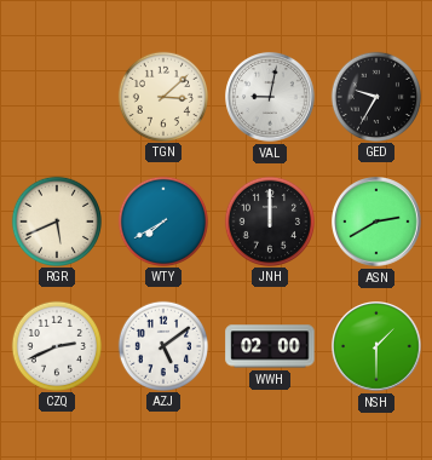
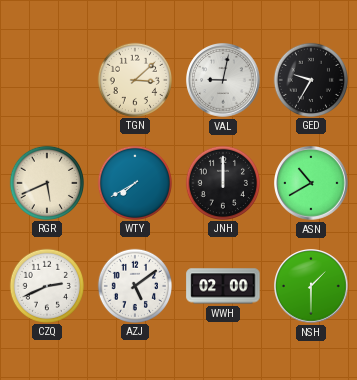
ASN: 2:40 -> 10:40 (312, 184)
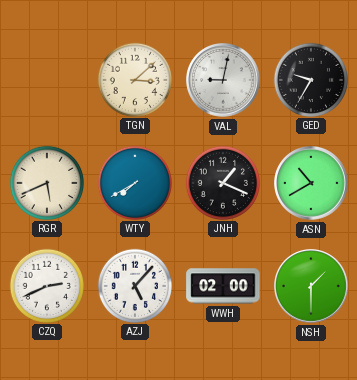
JNH: 12:00 -> 1:19 (222, 182)
AZJ: 5:09 -> 5:07 (134, 285)
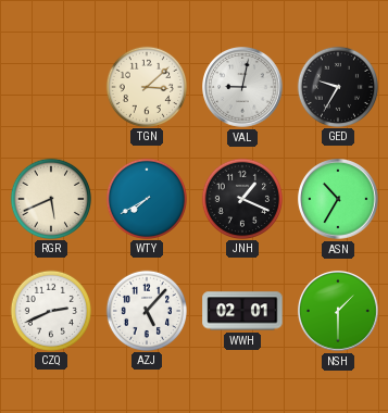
ASN: 10:40 -> 10:35 (339, 200)
WWH: 02:00 -> 02:01 (242, 311)
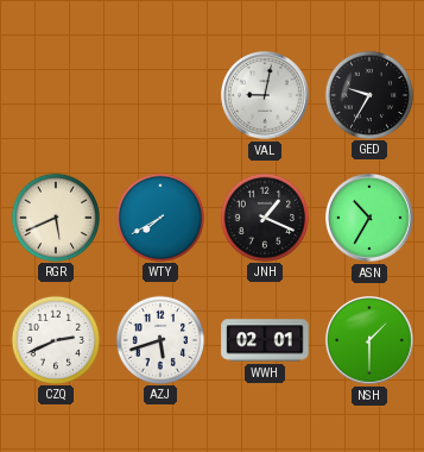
TGN: 3:08 -> none (146, 86)
AZJ: 5:07 -> 5:42 (159, 339)
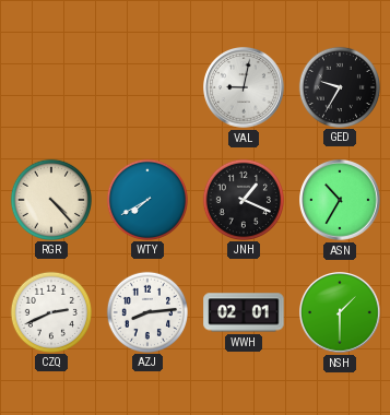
RGR: 5:41 -> 4:23 (50, 199)
AZJ: 5:42 -> 8:14 (146, 311)
